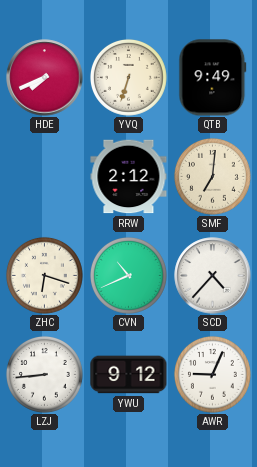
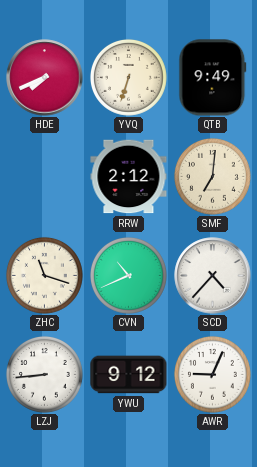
ZHC: 6:18 -> 11:18 (44, 275)
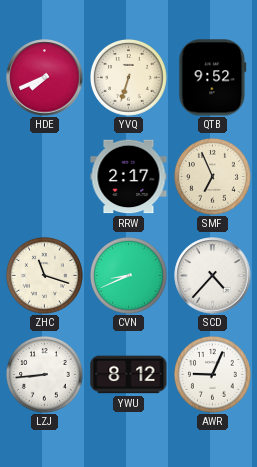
QTB: 9:49 -> 9:52 (213, 78)
RRW: 2:12 -> 2:17 (129, 177)
SMF: 7:01 -> 6:56 (212, 176)
CVN: 10:41 -> 8:41 (128, 275)
YWU: 9:12 -> 8:12 (129, 375)
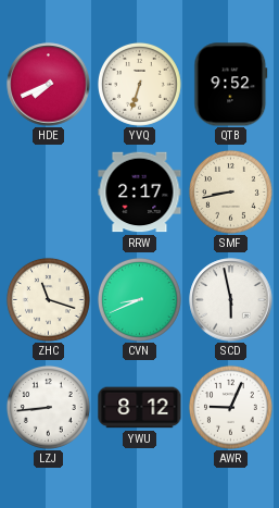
SMF: 6:56 -> 8:43 (230, 191)
SCD: 4:37 -> 5:58 (231, 300)
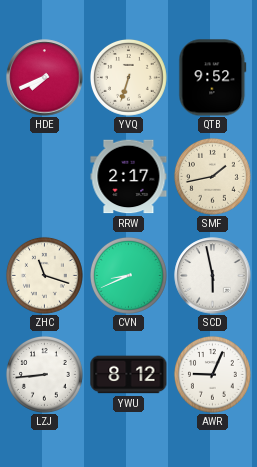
SMF: 8:43 -> 1:43 (212, 176)
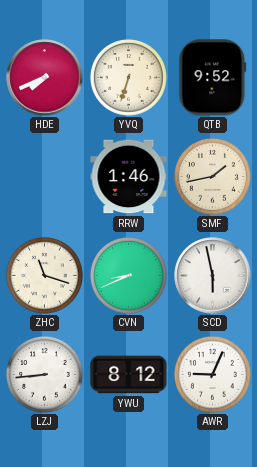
RRW: 2:17 -> 1:46 (129, 177)
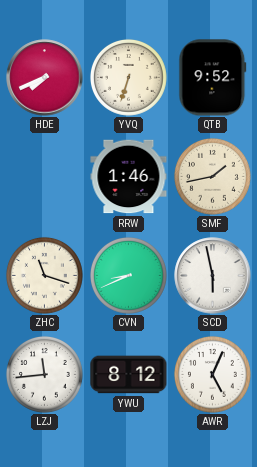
LZJ: 8:44 -> 11:44 (44, 374)
AWR: 9:04 -> 5:04 (212, 374)
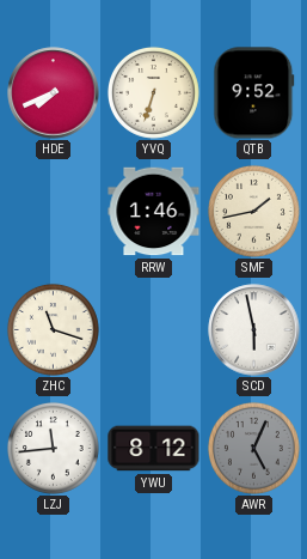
CVN: 8:41 -> none (128, 275)
AWR dial: white -> grey (253, 448)
